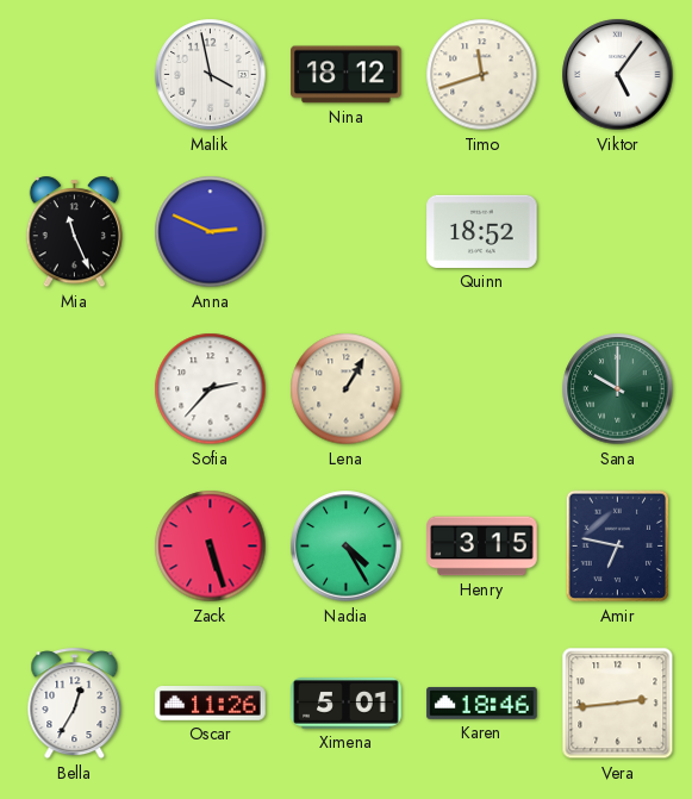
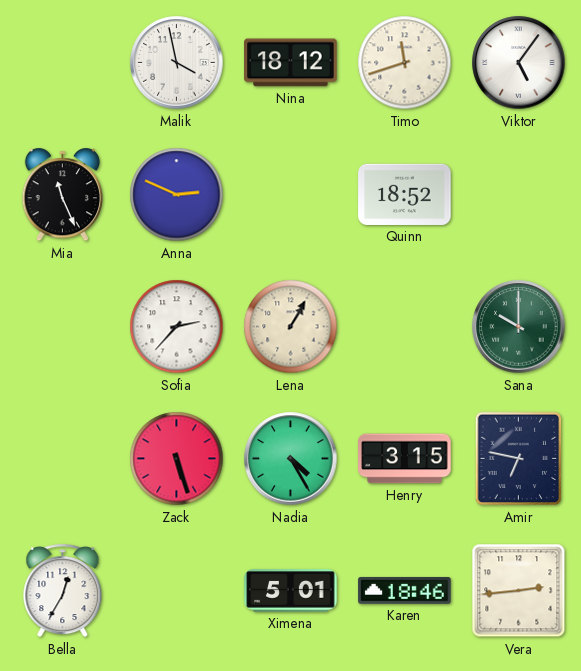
Oscar: 11:26 -> none (211, 704)
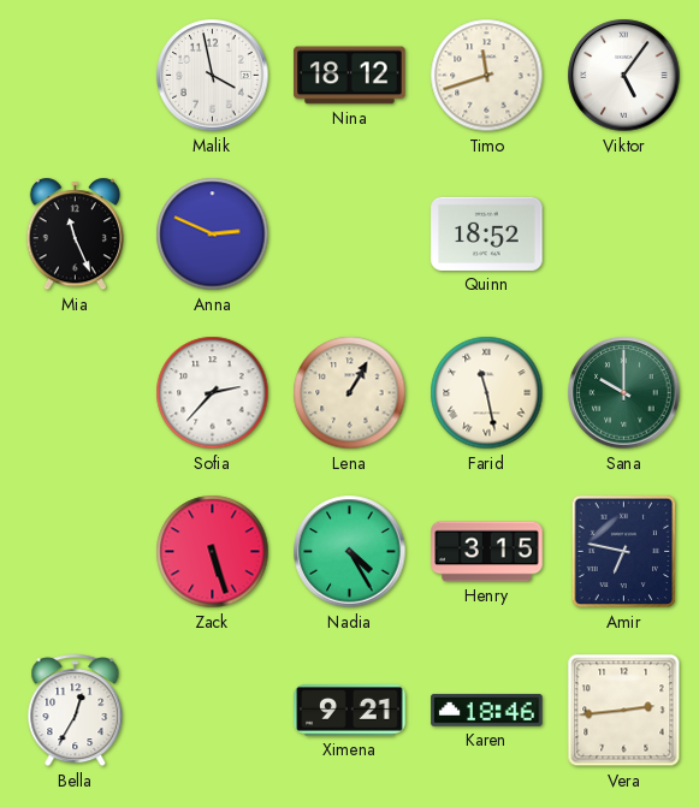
Farid: none -> 11:28 (487, 393)
Ximena: 5:01 -> 9:21 (350, 711)
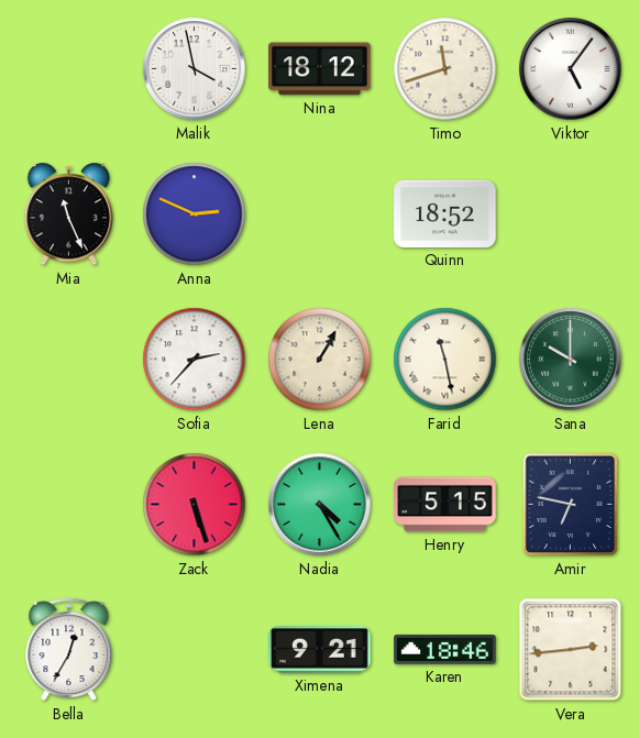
Henry: 3:15 -> 5:15 (445, 505)
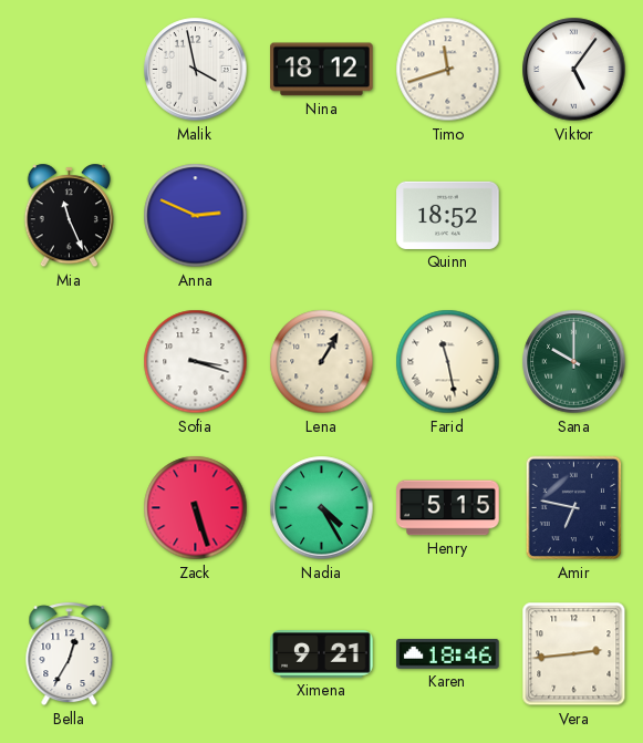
Sofia: 2:37 -> 3:18 (196, 362)
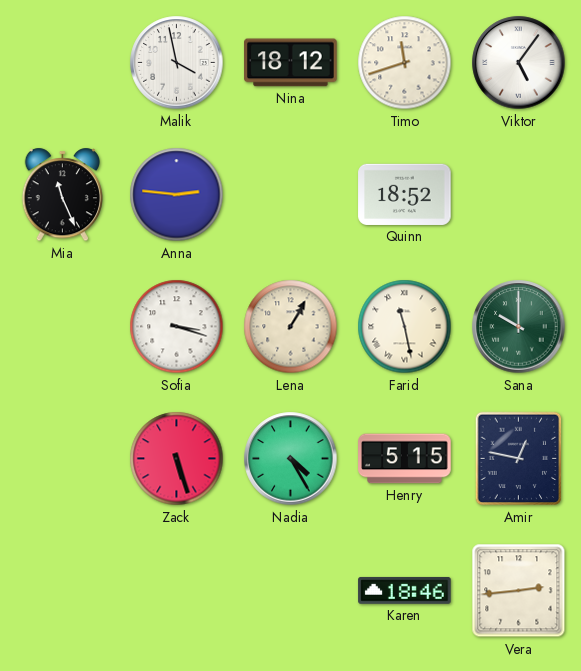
Anna: 2:49 -> 2:46 (177, 195)
Amir: 6:47 -> 12:47 (519, 459)
Bella: 12:35 -> none (70, 654)
Ximena: 9:21 -> none (322, 654)
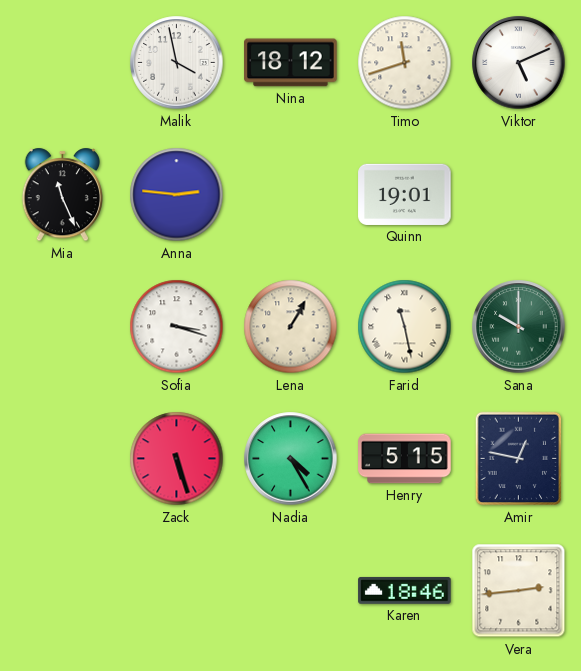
Viktor: 5:06 -> 5:11 (519, 63)
Quinn: 18:52 -> 19:01 (405, 194)
